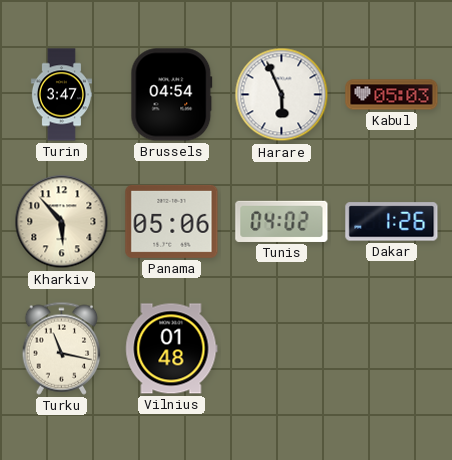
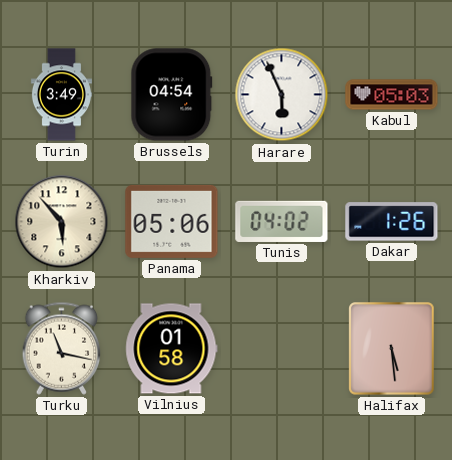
Turin: 3:47 -> 3:49 (61, 95)
Vilnius: 01:48 -> 01:58 (172, 349)
Halifax: none -> 5:29 (392, 349)
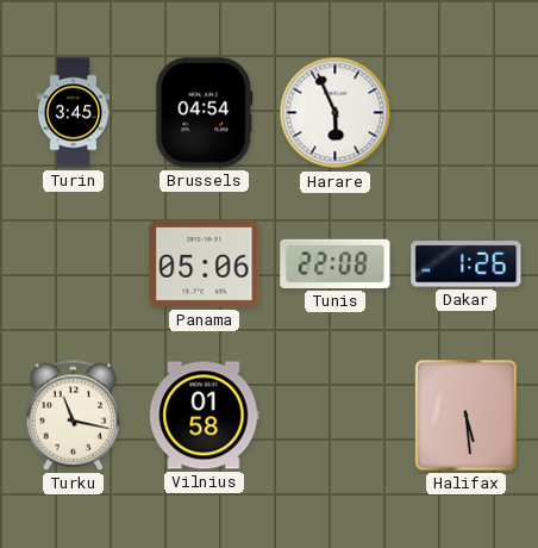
Turin: 3:49 -> 3:45 (73, 113)
Kabul: 05:03 -> none (392, 95)
Kharkiv: 5:53 -> none (62, 222)
Tunis: 04:02 -> 22:08 (336, 263)
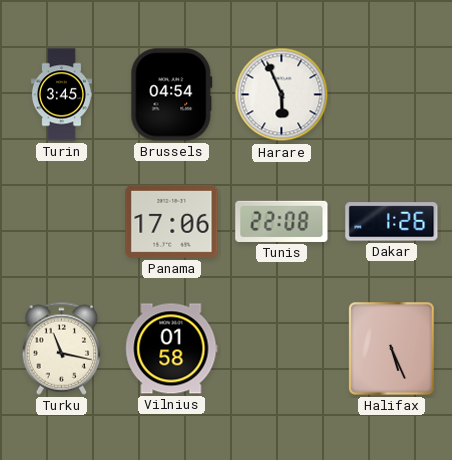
Panama: 05:06 -> 17:06 (172, 221)
Halifax: 5:29 -> 5:26 (392, 349)
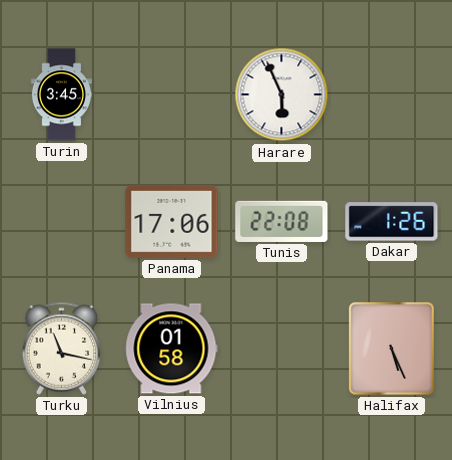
Brussels: 04:54 -> none (172, 95)
